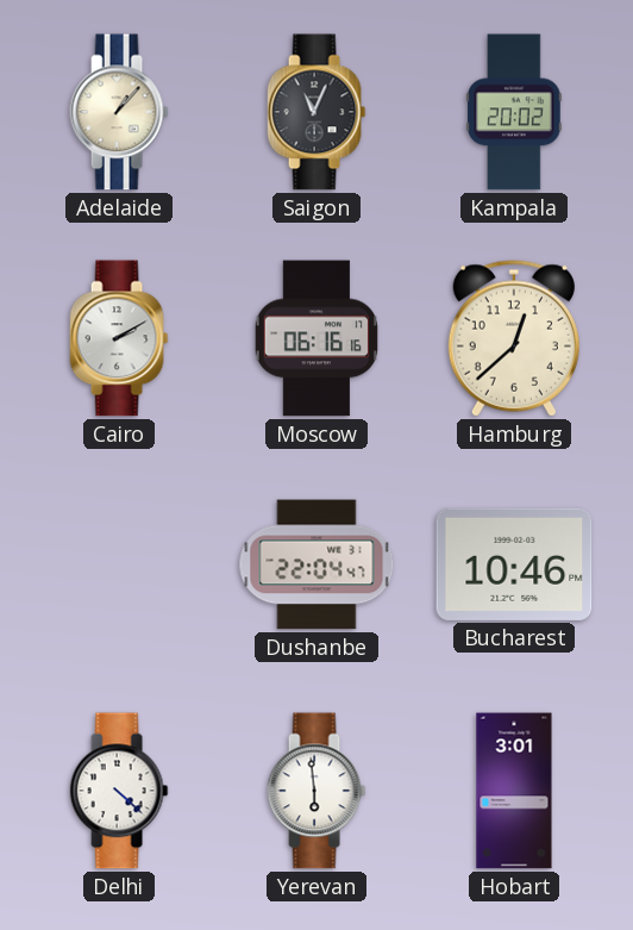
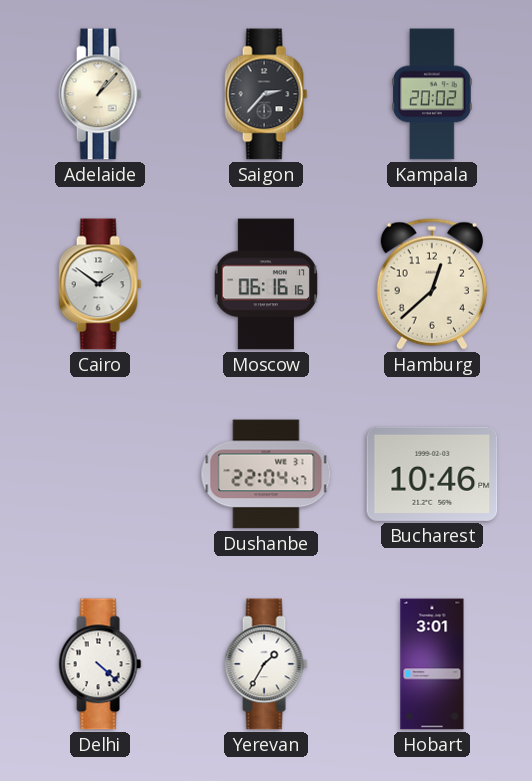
Saigon: 11:04 -> 2:37 (266, 94)
Cairo: 2:10 -> 1:51 (100, 284)
Yerevan: 5:59 -> 1:35 (266, 664)
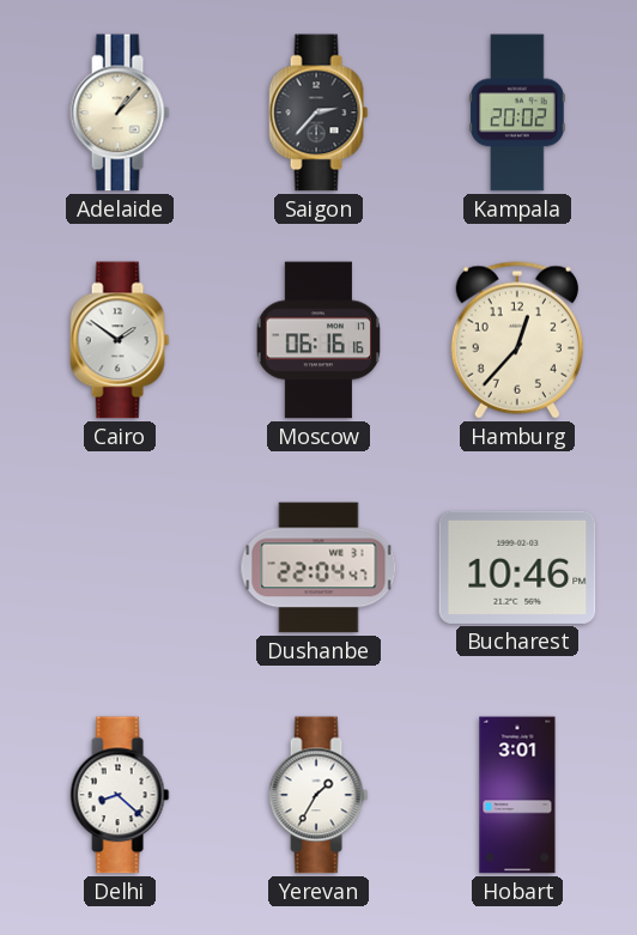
Hamburg: 12:38 -> 12:37 (517, 340)
Delhi: 4:22 -> 8:22 (120, 795)
